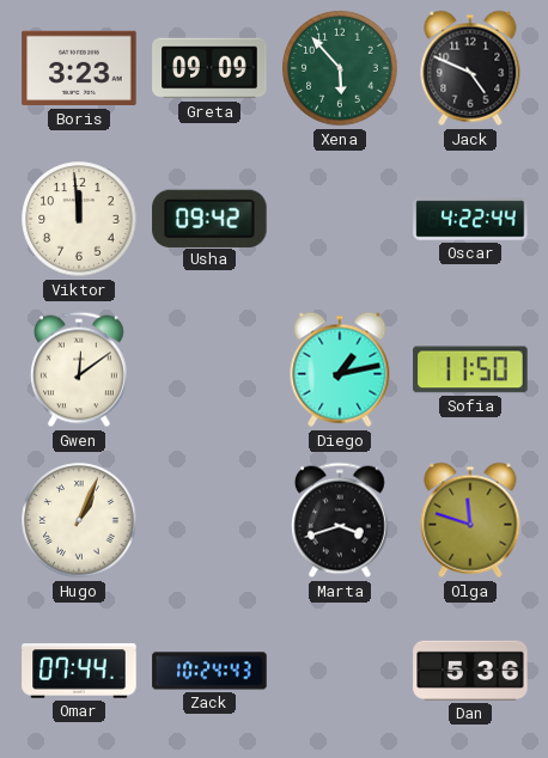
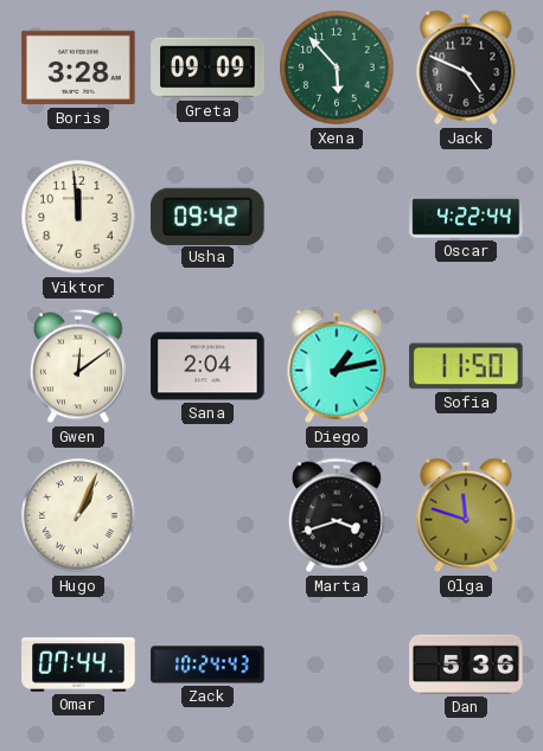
Boris: 3:23 -> 3:28 (78, 68)
Sana: none -> 2:04 (207, 366)
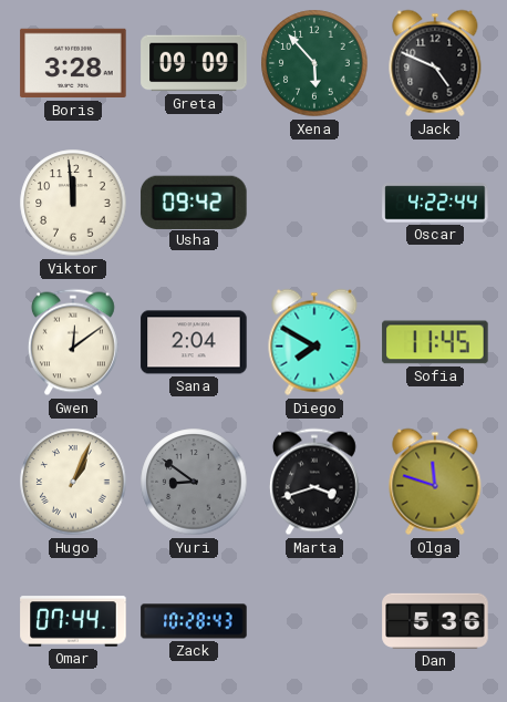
Diego: 1:13 -> 7:50 (314, 342)
Sofia: 11:50 -> 11:45 (435, 342)
Yuri: none -> 8:51 (194, 482)
Zack: 10:24 -> 10:28 (194, 621)
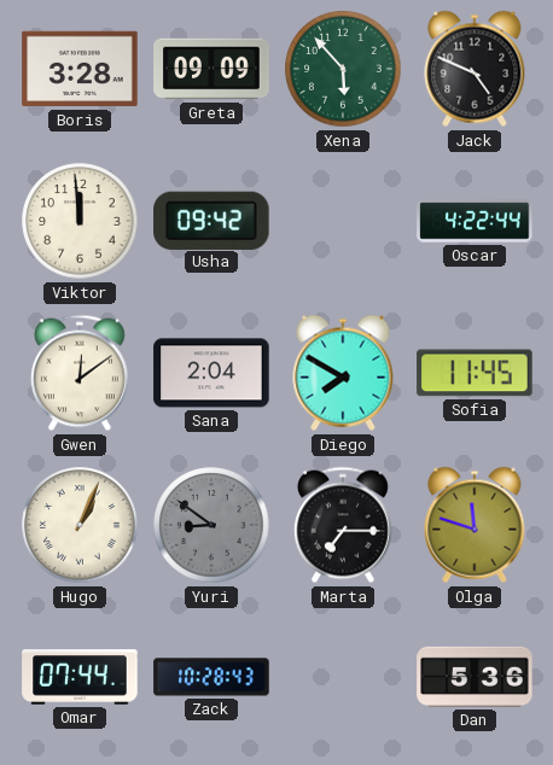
Marta: 3:42 -> 7:15 (343, 525)
